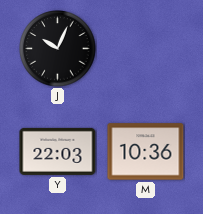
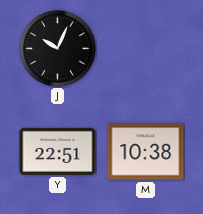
Y: 22:03 -> 22:51 (58, 151)
M: 10:36 -> 10:38 (146, 152)
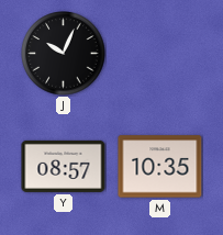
Y: 22:51 -> 08:57 (64, 166)
M: 10:38 -> 10:35 (160, 167)
